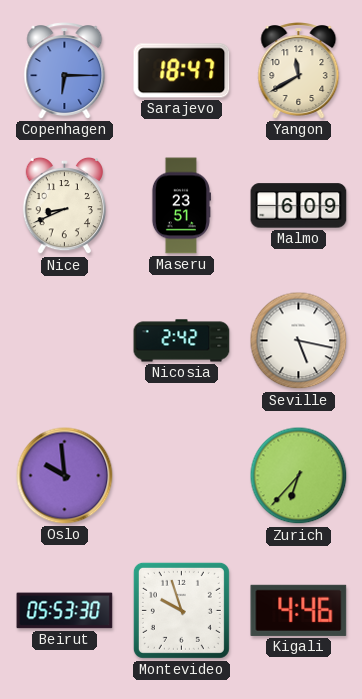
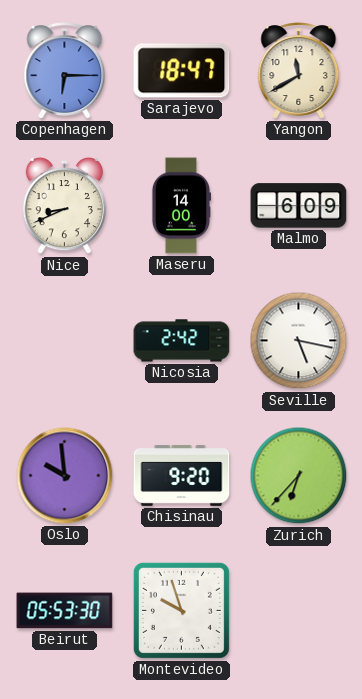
Maseru: 23:51 -> 14:00 (180, 206)
Chisinau: none -> 9:20 (182, 475)
Kigali: 4:46 -> none (299, 610)
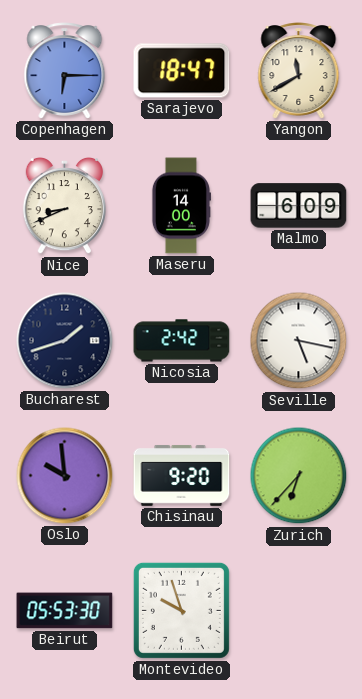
Bucharest: none -> 1:42 (65, 341)
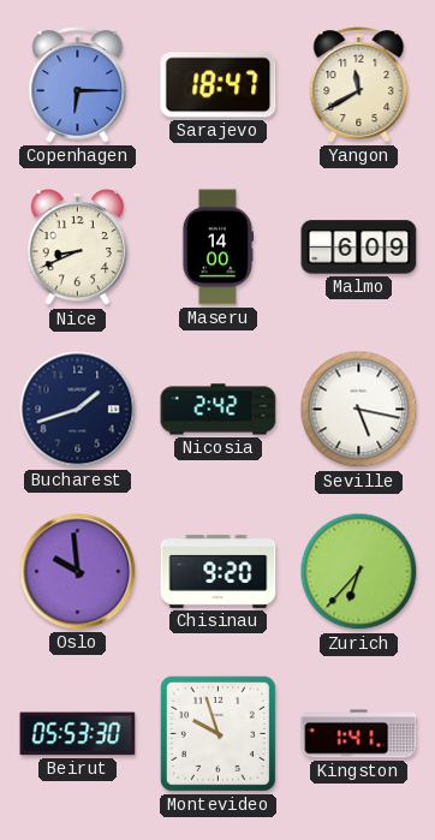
Kingston: none -> 1:41 (359, 734)
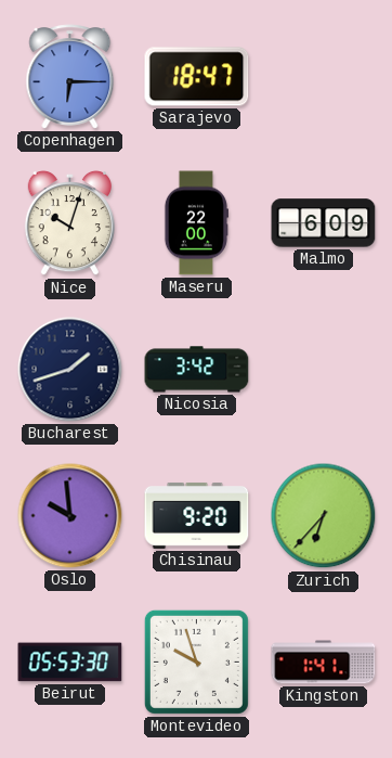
Yangon: 11:40 -> none (359, 85)
Nice: 8:41 -> 10:03 (69, 223)
Maseru: 14:00 -> 22:00 (195, 223)
Nicosia: 2:42 -> 3:42 (197, 370)
Seville: 5:17 -> none (359, 410)
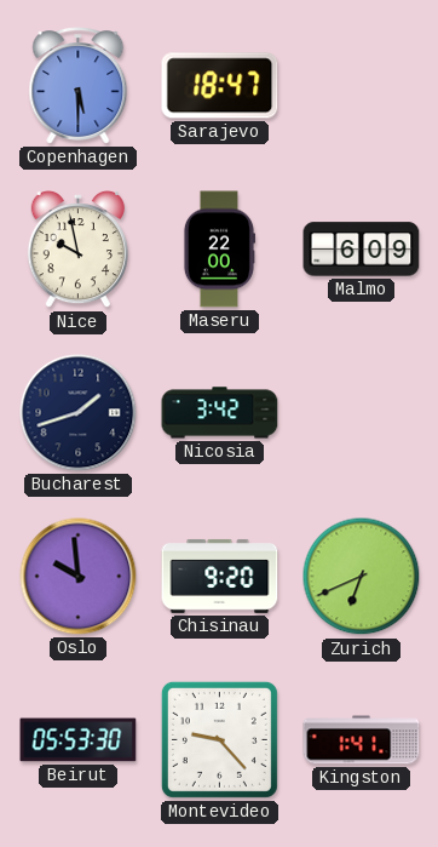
Copenhagen: 6:15 -> 5:30 (79, 86)
Nice: 10:03 -> 9:58 (77, 250)
Zurich: 6:37 -> 6:41 (362, 577)
Montevideo: 9:57 -> 9:23 (219, 739)
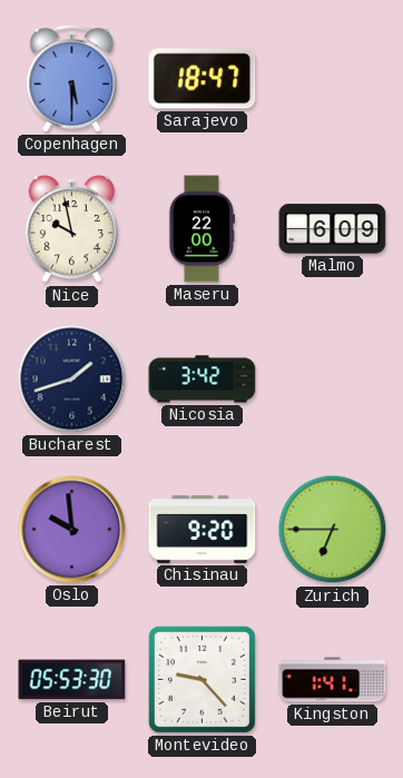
Zurich: 6:41 -> 6:45 (333, 530)
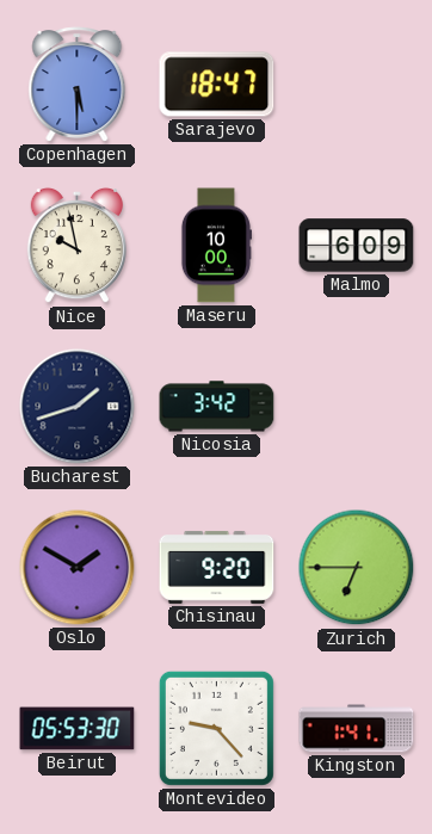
Maseru: 22:00 -> 10:00 (215, 246)
Oslo: 9:59 -> 1:50 (78, 568)
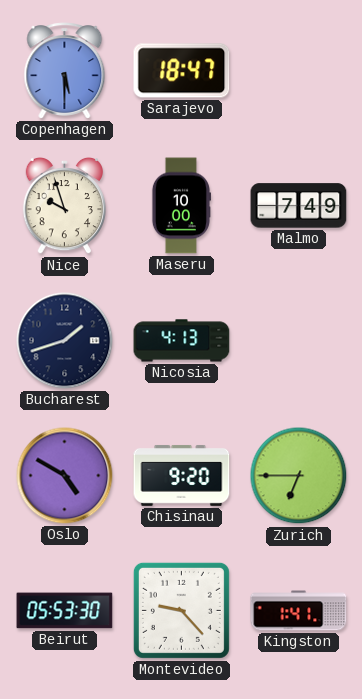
Nice: 9:58 -> 9:57 (64, 206)
Malmo: 6:09 -> 7:49 (299, 206)
Nicosia: 3:42 -> 4:13 (182, 341)
Oslo: 1:50 -> 4:50 (65, 476)
